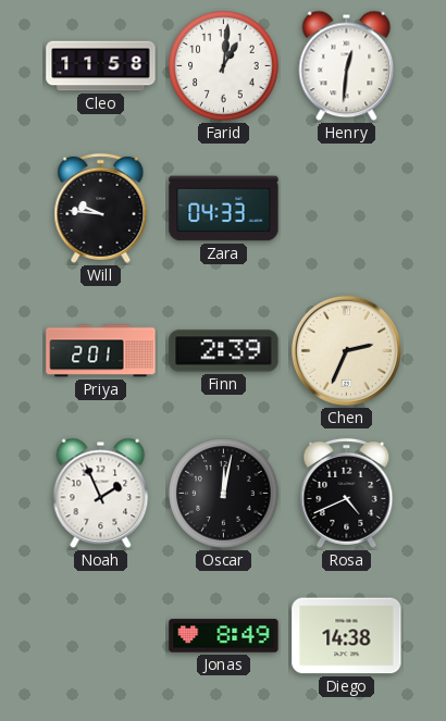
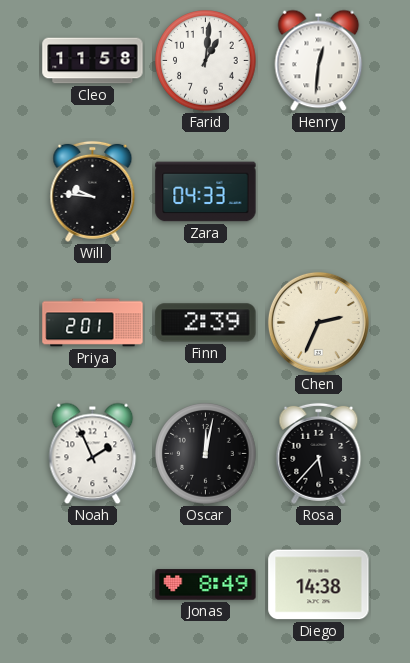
Rosa: 4:41 -> 5:37 (319, 453)
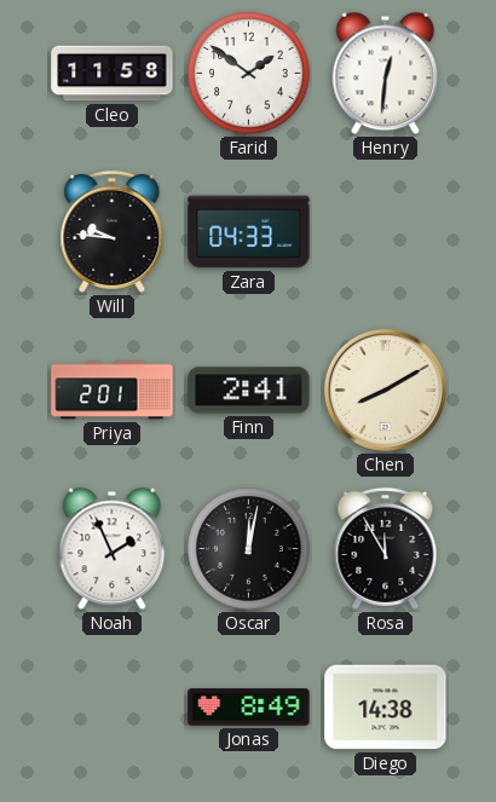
Farid: 1:01 -> 1:51 (249, 74)
Finn: 2:39 -> 2:41 (249, 391)
Chen: 2:34 -> 8:10 (385, 390)
Rosa: 5:37 -> 11:55 (386, 548)
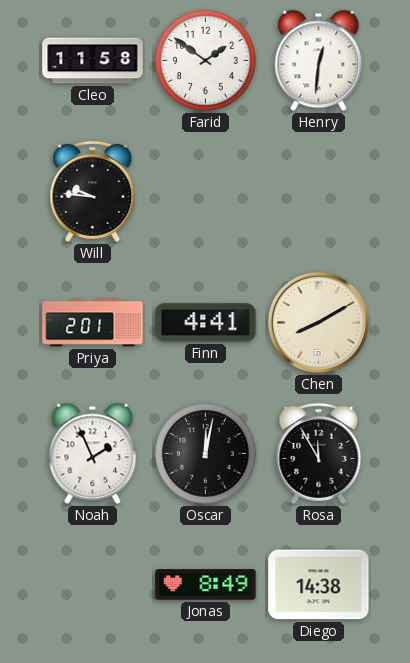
Zara: 04:33 -> none (249, 232)
Finn: 2:41 -> 4:41 (206, 323)
